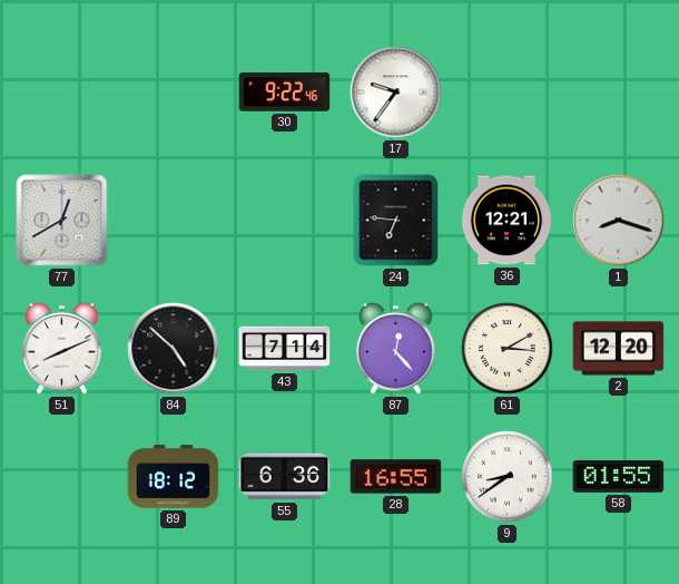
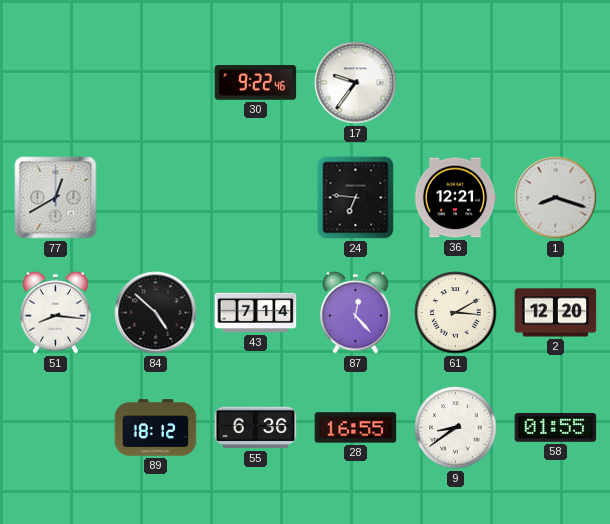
51: 8:11 -> 8:16 (56, 312)
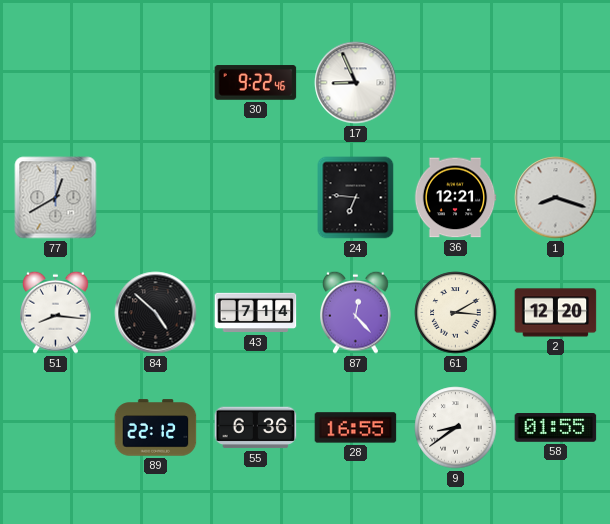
17: 9:36 -> 8:56 (356, 83)
89: 18:12 -> 22:12 (156, 428)
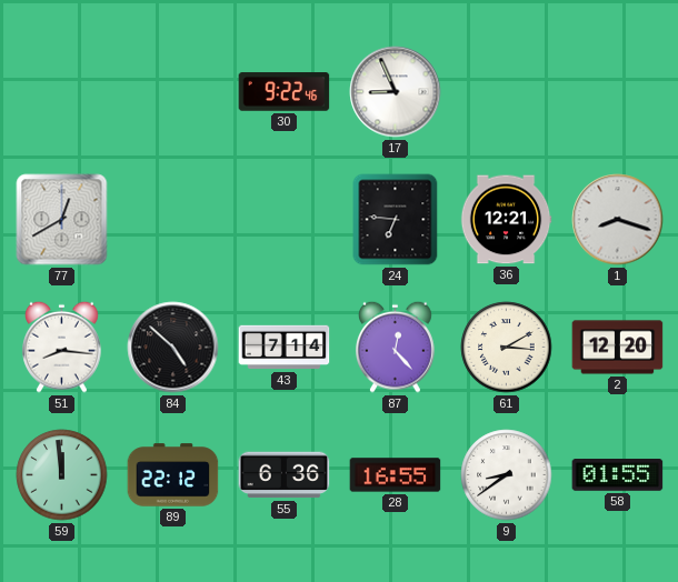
59: none -> 11:59 (62, 475)
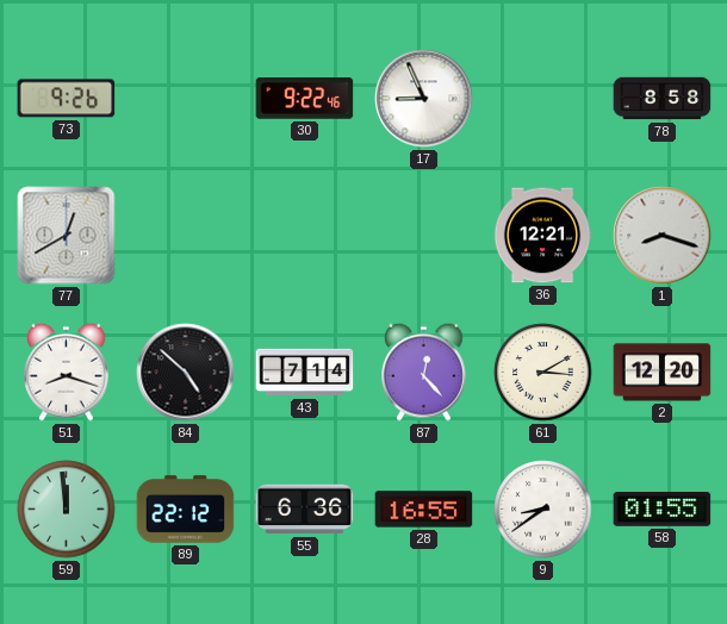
73: none -> 9:26 (67, 99)
78: none -> 8:58 (663, 99)
24: 6:46 -> none (396, 220)
51: 8:16 -> 8:18 (67, 372)
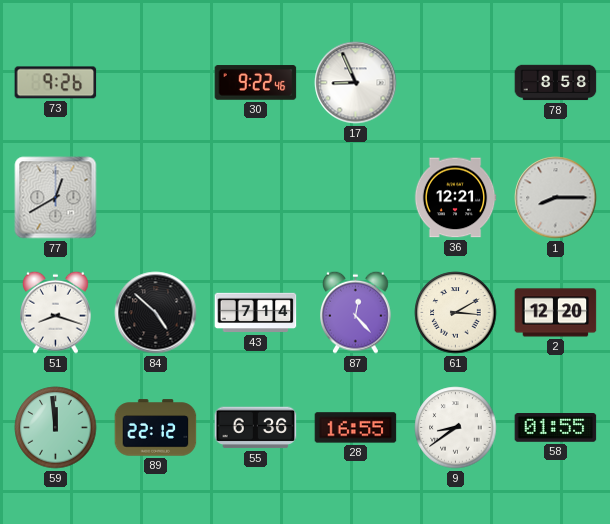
1: 8:18 -> 8:15 (556, 198)
